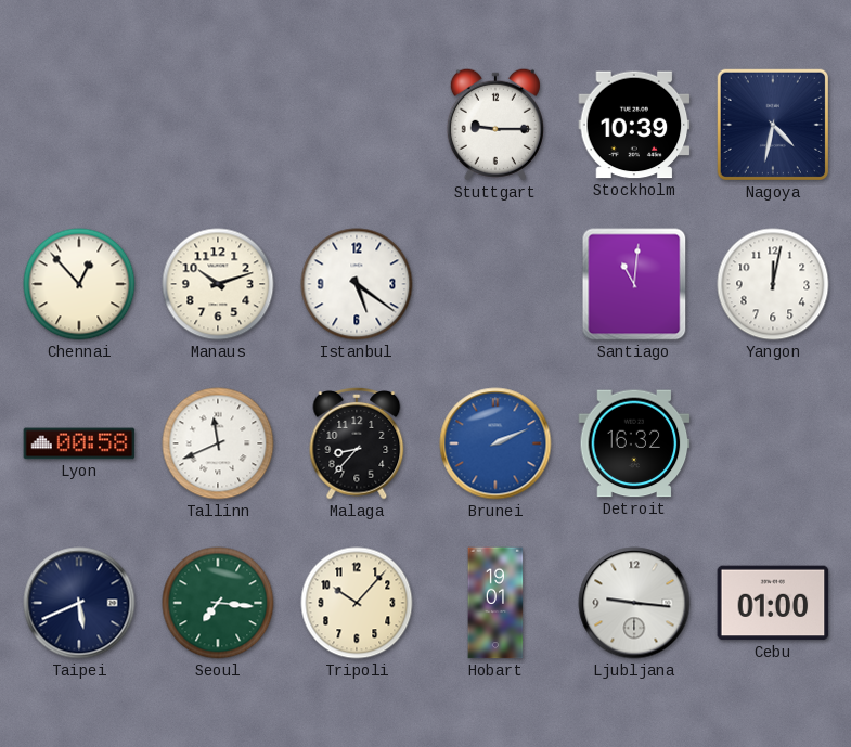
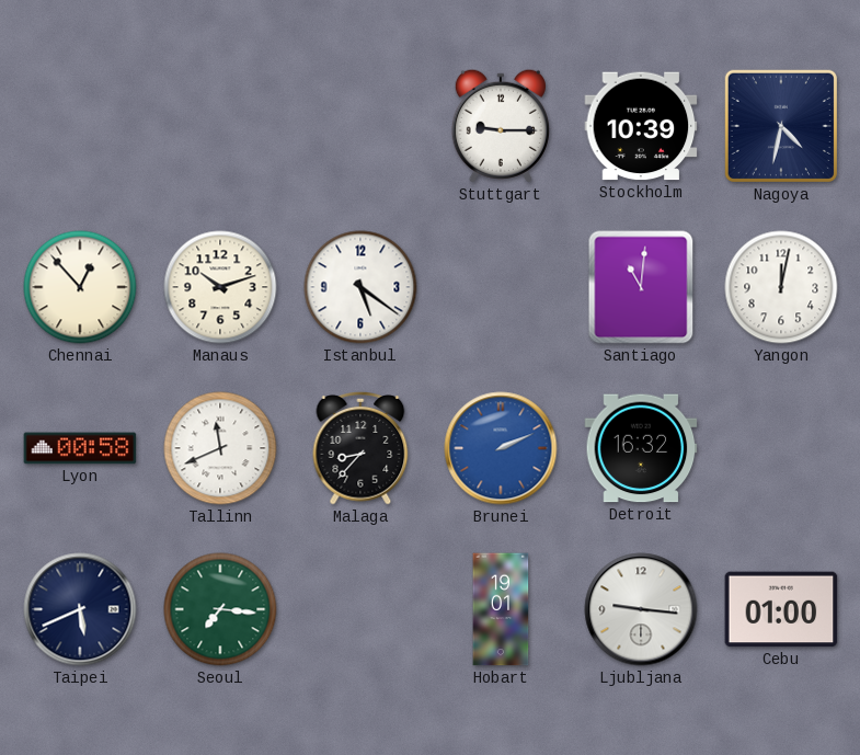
Tripoli: 10:07 -> none (357, 603)
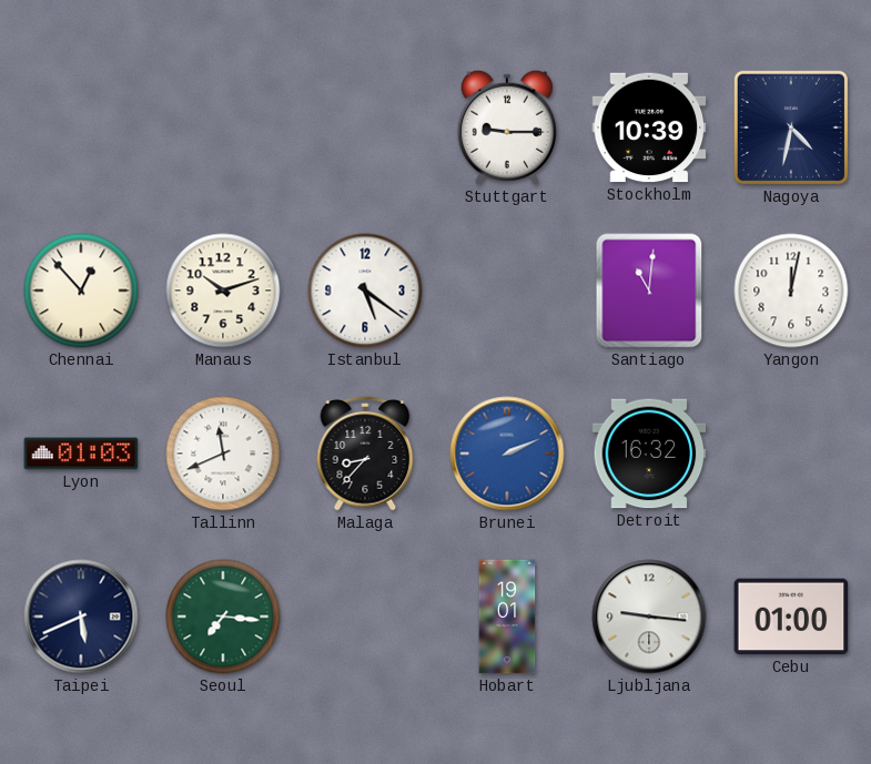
Lyon: 00:58 -> 01:03 (81, 454)
